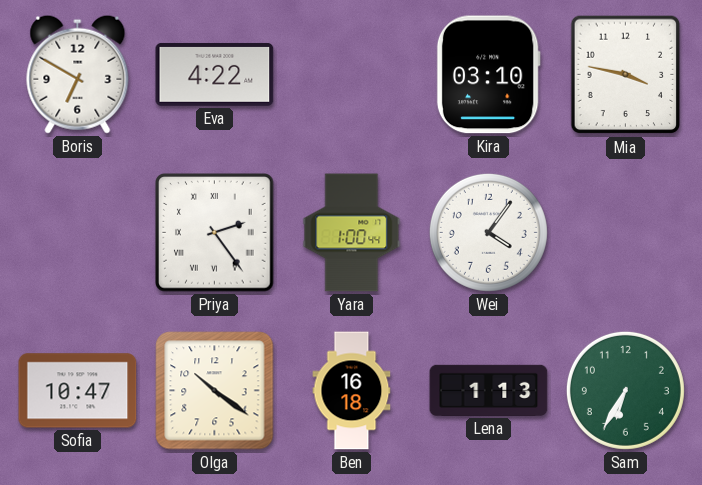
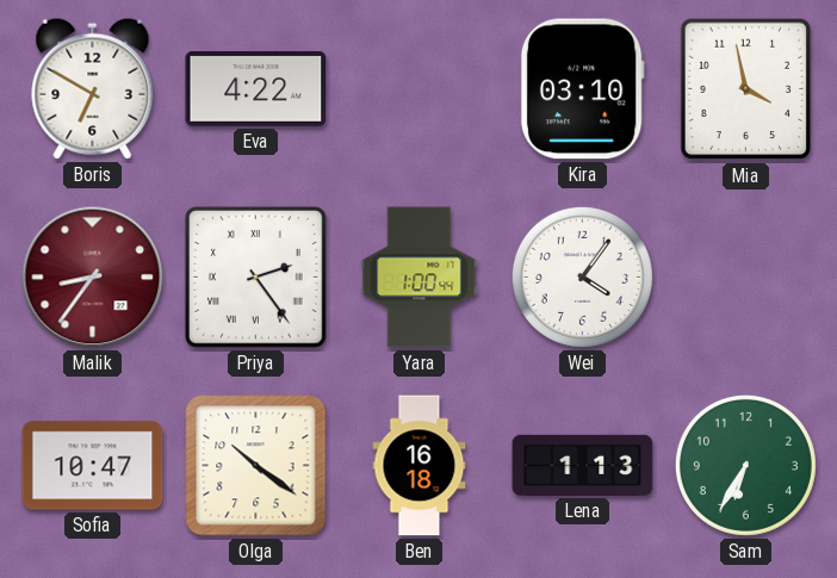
Mia: 3:47 -> 3:58 (746, 89)
Malik: none -> 8:36 (93, 278)
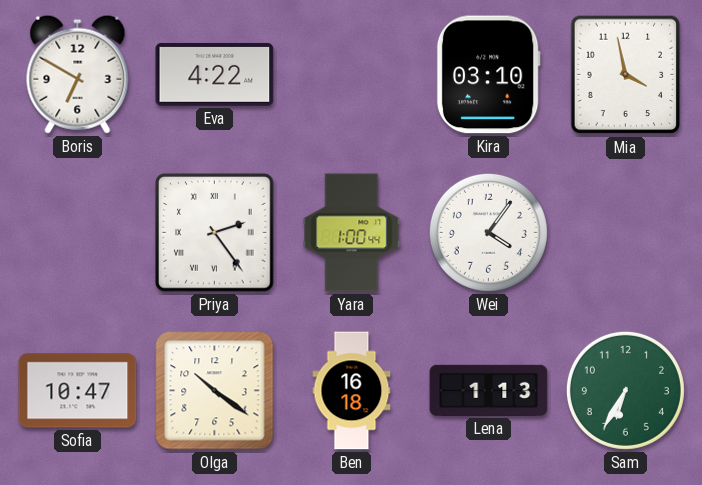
Malik: 8:36 -> none (93, 278)
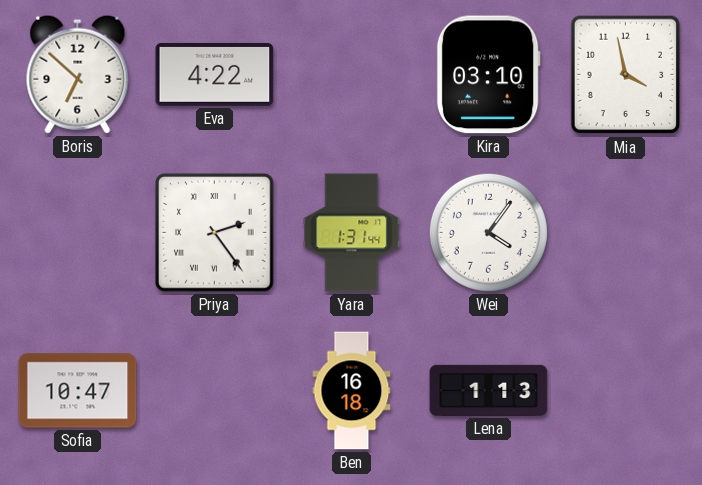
Boris: 6:50 -> 6:52 (78, 74)
Yara: 1:00 -> 1:31 (352, 233)
Olga: 10:21 -> none (215, 391)
Sam: 6:35 -> none (625, 390)
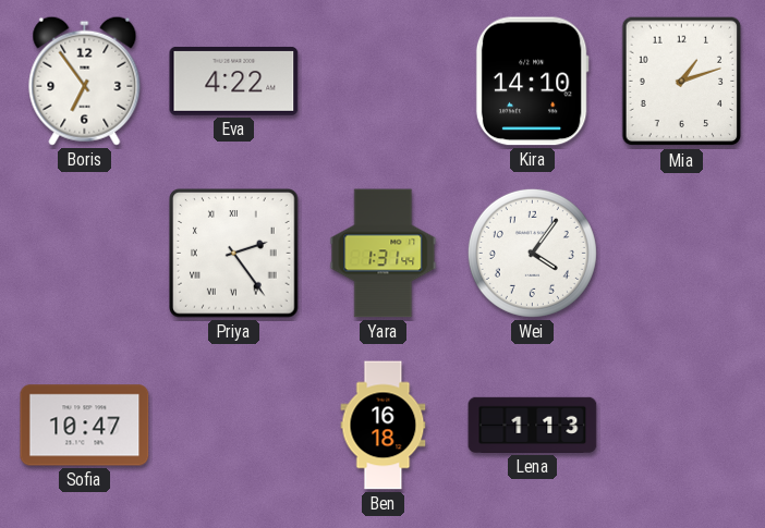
Boris: 6:52 -> 6:54 (85, 81)
Kira: 03:10 -> 14:10 (532, 82)
Mia: 3:58 -> 1:12 (682, 82)
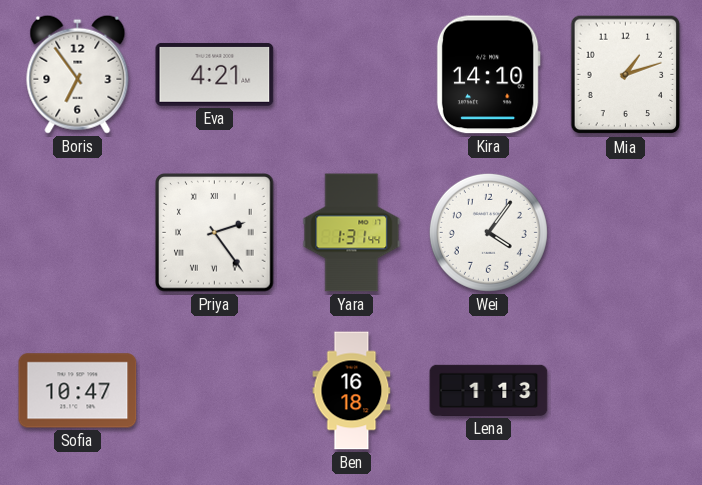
Eva: 4:22 -> 4:21 (215, 74)
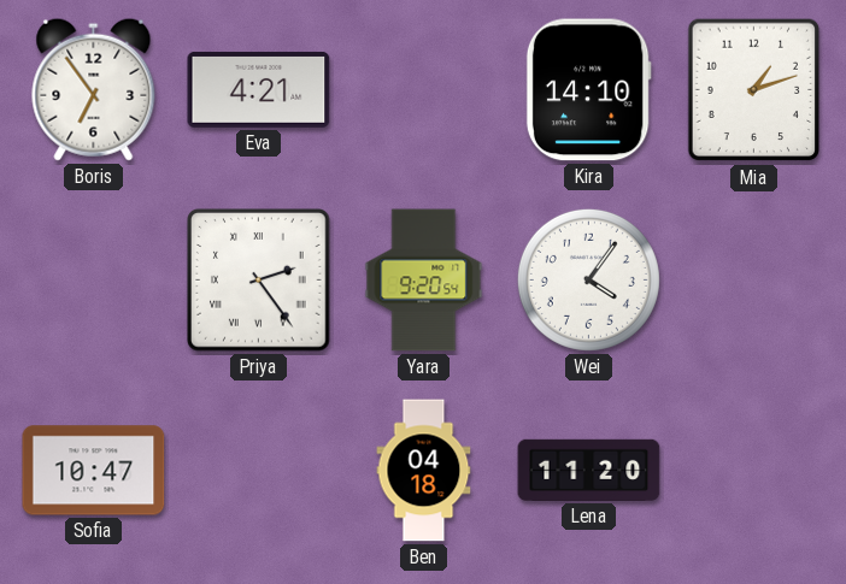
Yara: 1:31 -> 9:20 (424, 281)
Ben: 16:18 -> 04:18 (424, 471)
Lena: 1:13 -> 11:20 (589, 470)
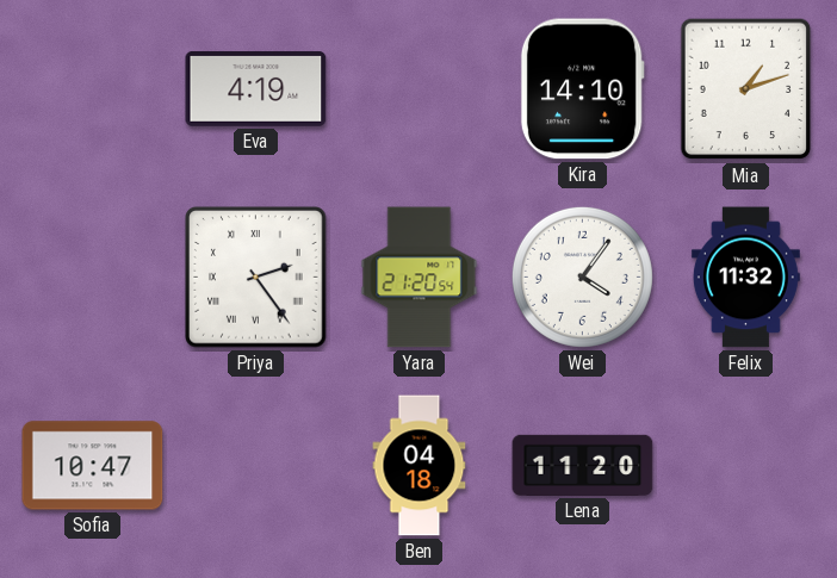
Boris: 6:54 -> none (94, 89)
Eva: 4:21 -> 4:19 (256, 88)
Yara: 9:20 -> 21:20 (420, 278)
Felix: none -> 11:32 (745, 278)
